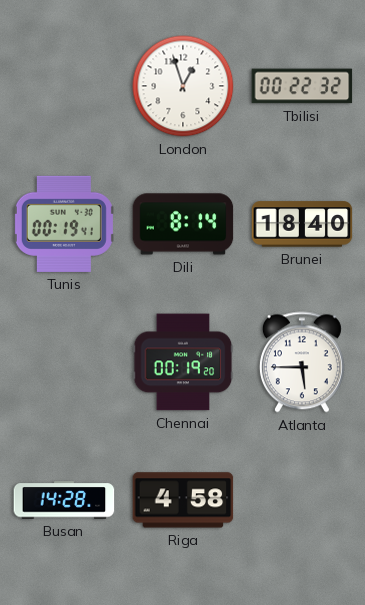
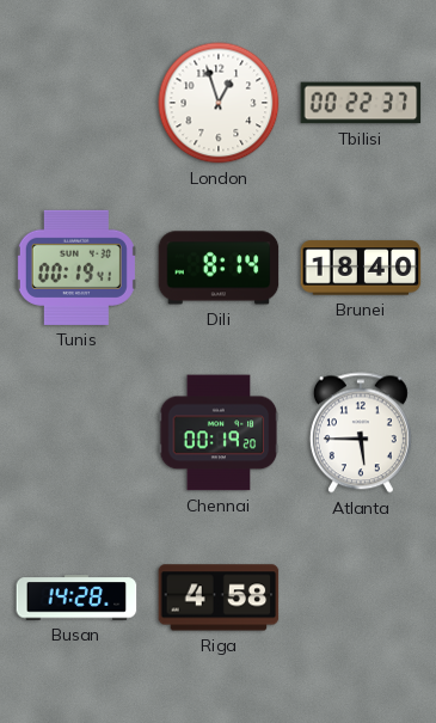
Tbilisi: 00:22:32 -> 00:22:37 (361, 103)
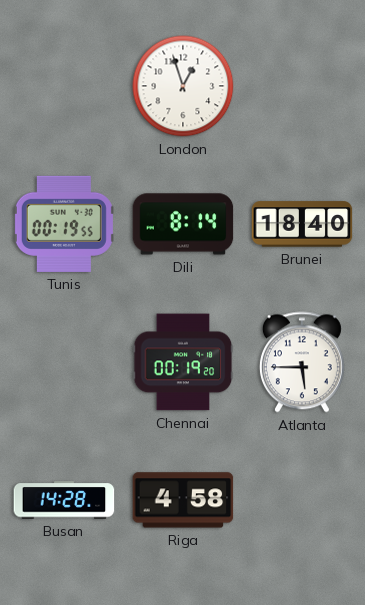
Tbilisi: 00:22 -> none (361, 103)
Tunis: 00:19:41 -> 00:19:55 (64, 224)
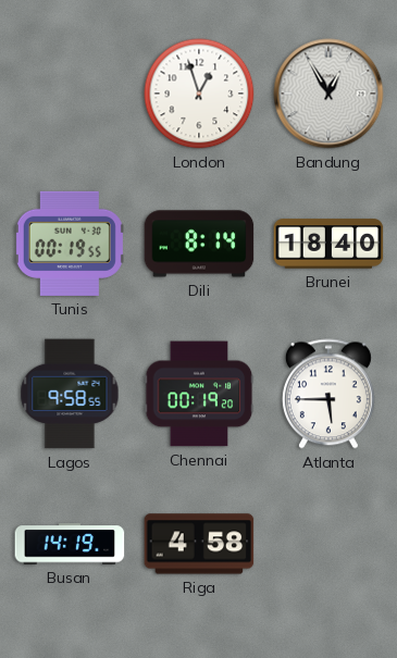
Bandung: none -> 12:55 (328, 94)
Lagos: none -> 9:58 (70, 394)
Busan: 14:28 -> 14:19 (70, 544)
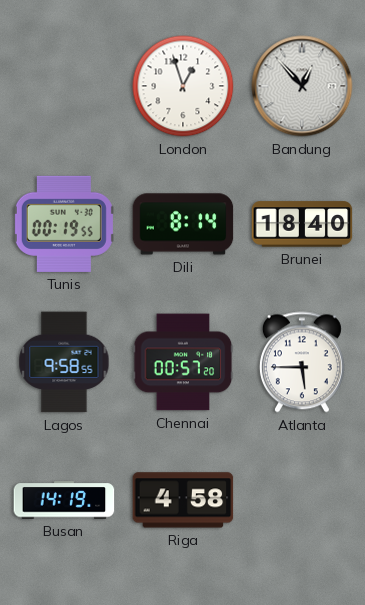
Bandung: 12:55 -> 12:53 (302, 86)
Chennai: 00:19 -> 00:57 (183, 362)
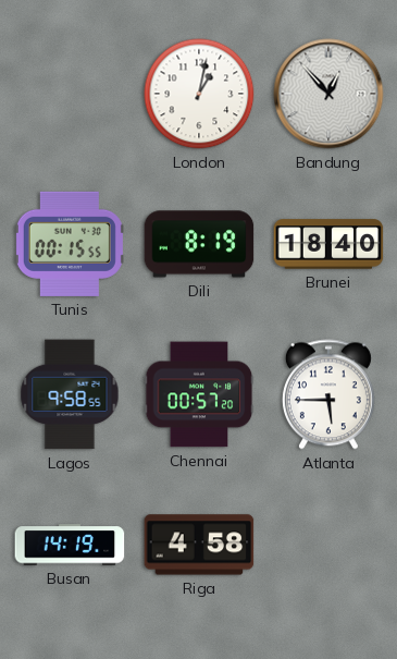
London: 12:57 -> 1:02 (199, 94)
Tunis: 00:19 -> 00:15 (70, 244)
Dili: 8:14 -> 8:19 (199, 244)
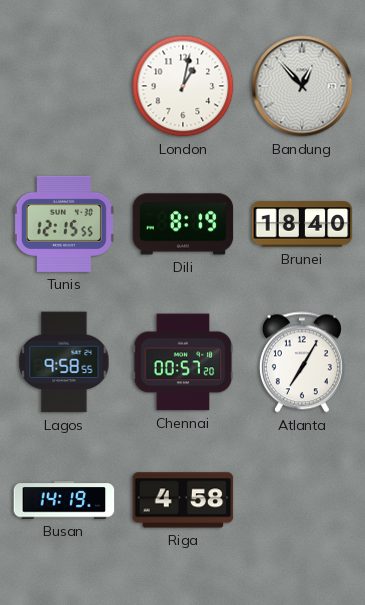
Tunis: 00:15 -> 12:15 (64, 224)
Atlanta: 5:45 -> 7:05 (302, 362)
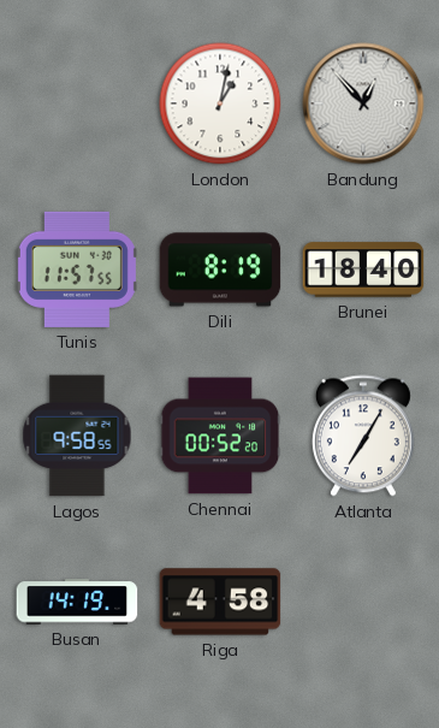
Tunis: 12:15 -> 11:57 (77, 270)
Chennai: 00:57 -> 00:52 (220, 436)
